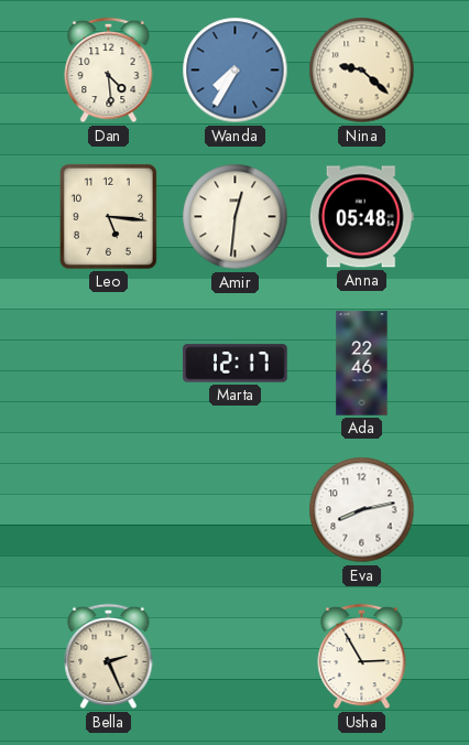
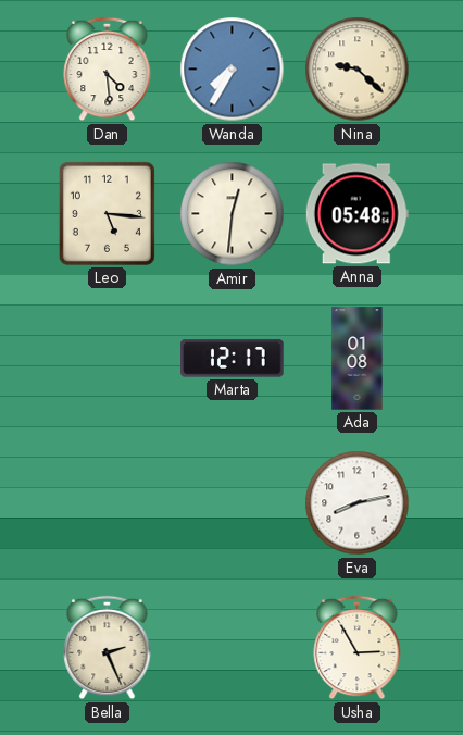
Ada: 22:46 -> 01:08 (358, 359)
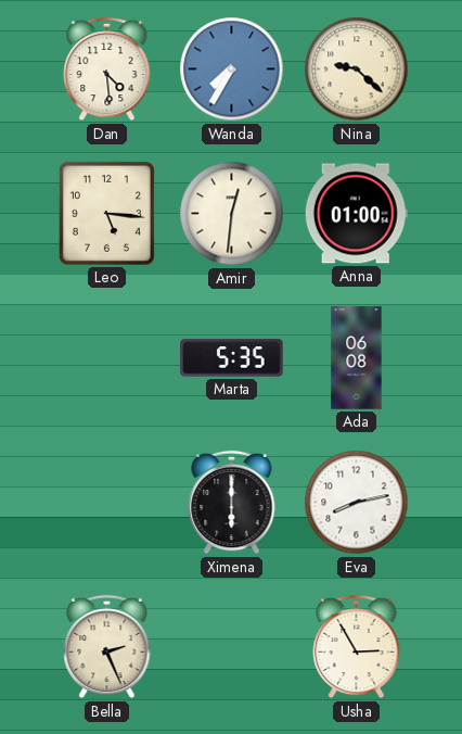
Anna: 05:48 -> 01:00 (356, 214)
Marta: 12:17 -> 5:35 (232, 358)
Ada: 01:08 -> 06:08 (357, 358)
Ximena: none -> 6:00 (232, 503)
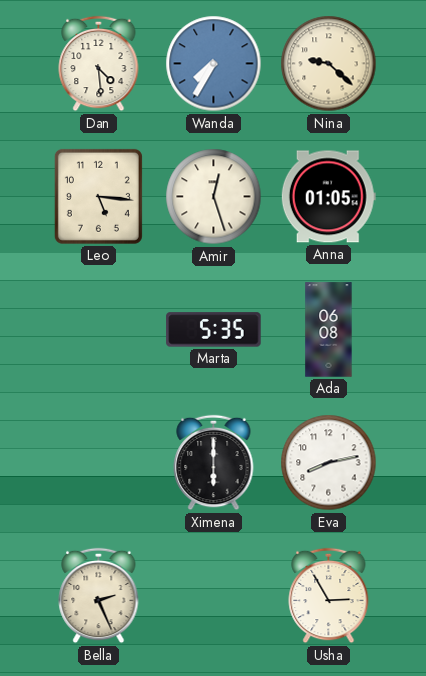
Amir: 12:31 -> 12:27 (214, 197)
Anna: 01:00 -> 01:05 (328, 197)
